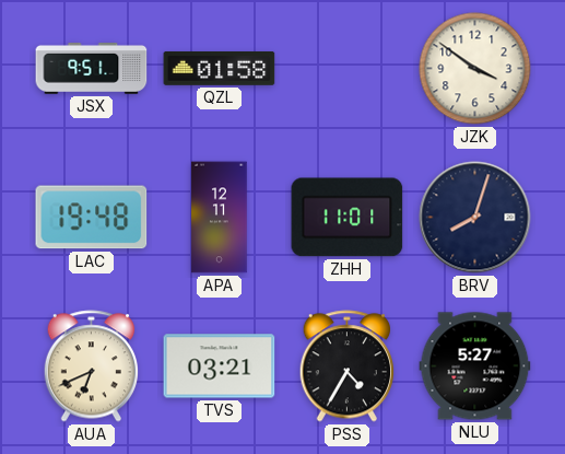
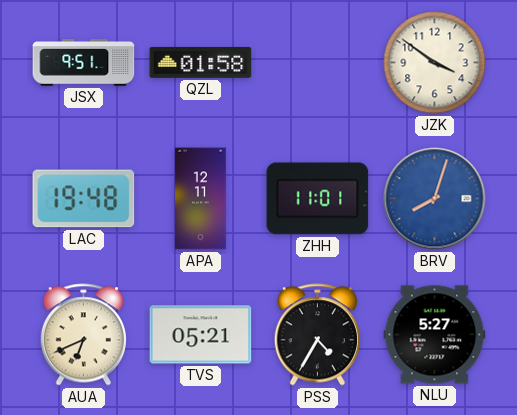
BRV dial: navy -> blue (435, 199)
TVS: 03:21 -> 05:21 (201, 335)
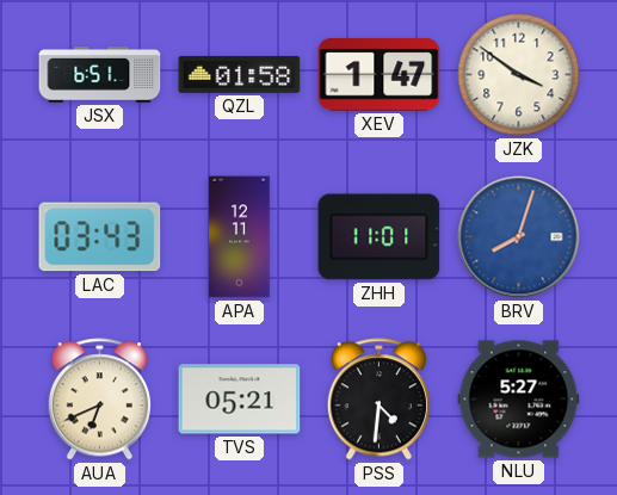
JSX: 9:51 -> 6:51 (100, 75)
XEV: none -> 1:47 (380, 75)
LAC: 19:48 -> 03:43 (100, 237)
PSS: 4:35 -> 4:31 (378, 400)
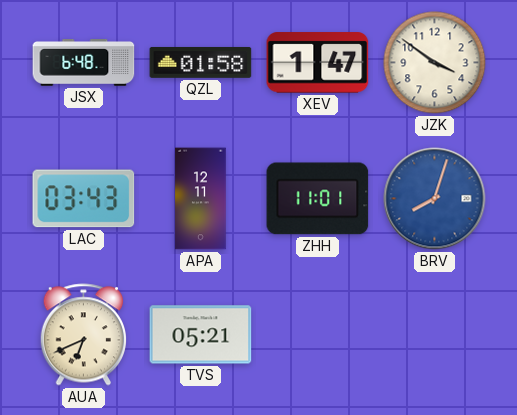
JSX: 6:51 -> 6:48 (84, 63)
PSS: 4:31 -> none (378, 400)
NLU: 5:27 -> none (519, 400)
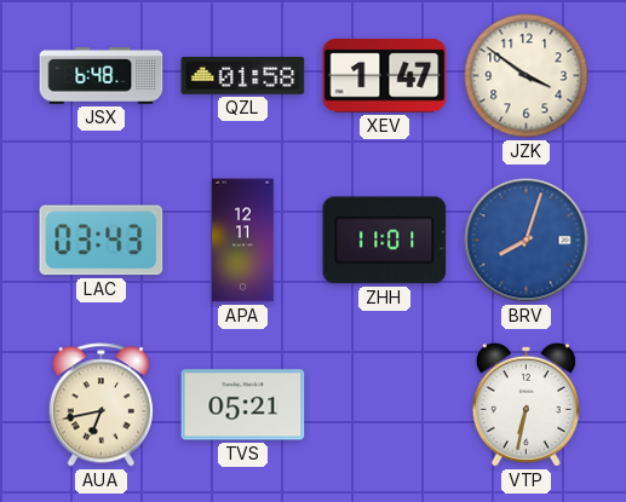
AUA: 6:41 -> 6:43 (100, 405)
VTP: none -> 6:32 (526, 404)
